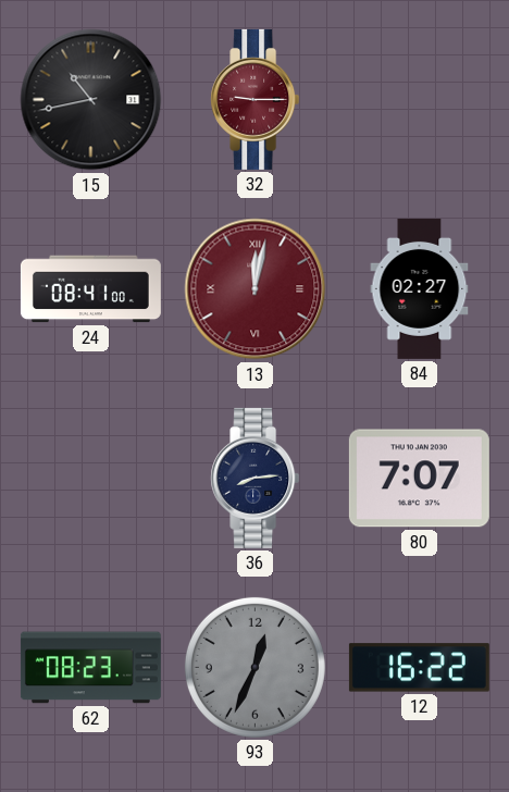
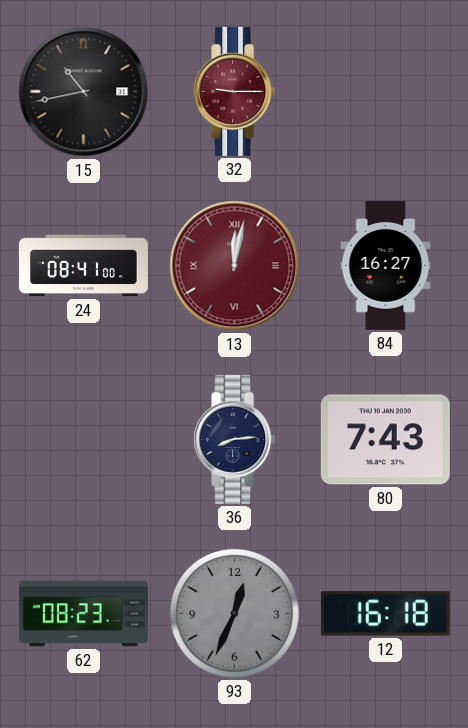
84: 02:27 -> 16:27 (386, 265)
80: 7:07 -> 7:43 (385, 440)
12: 16:22 -> 16:18 (385, 614)
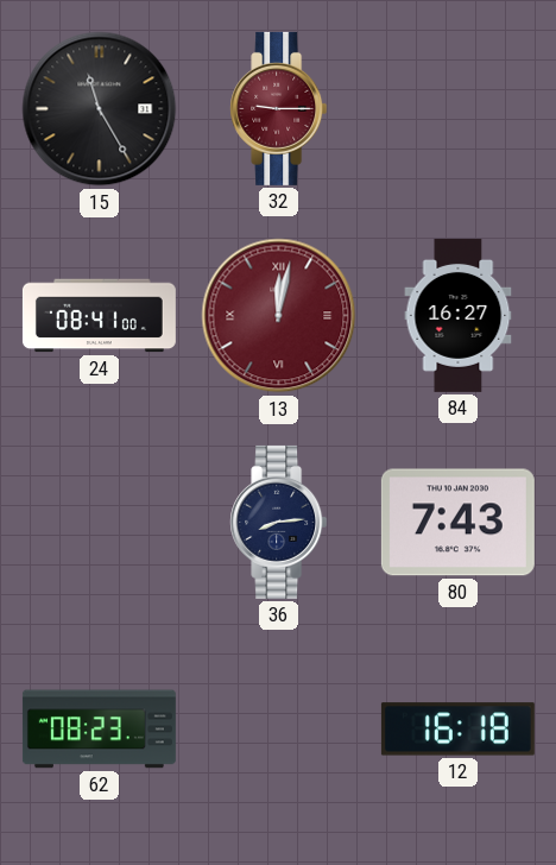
15: 10:43 -> 11:25 (100, 109)
93: 12:34 -> none (234, 613)
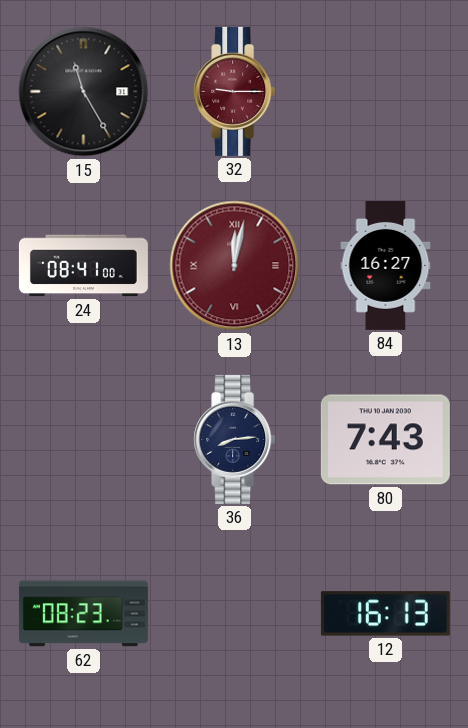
12: 16:18 -> 16:13 (385, 614)
